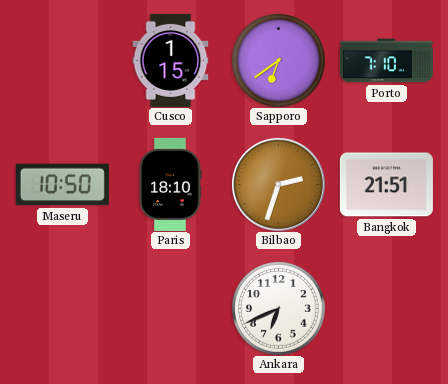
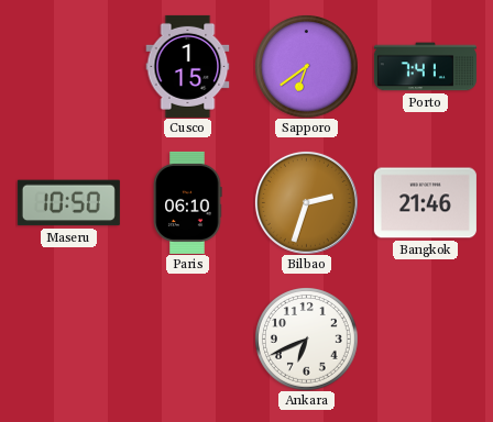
Porto: 7:10 -> 7:41 (425, 67)
Paris: 18:10 -> 06:10 (187, 202)
Bangkok: 21:51 -> 21:46 (425, 203)
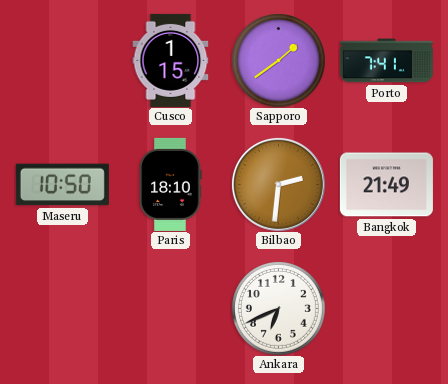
Sapporo: 6:39 -> 1:39 (279, 61)
Paris: 06:10 -> 18:10 (170, 184)
Bilbao: 2:33 -> 2:31 (278, 184)
Bangkok: 21:46 -> 21:49 (386, 185)
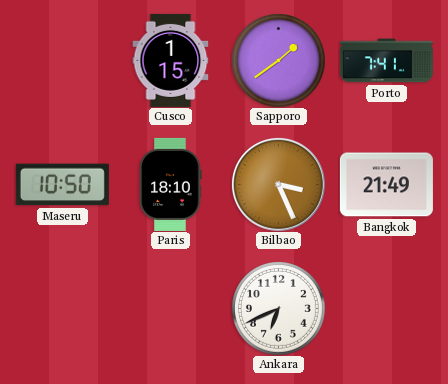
Bilbao: 2:31 -> 3:26 (278, 184)
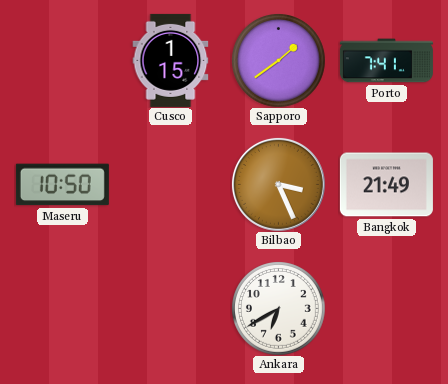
Paris: 18:10 -> none (170, 184)
Ankara: 6:41 -> 6:40 (279, 309)
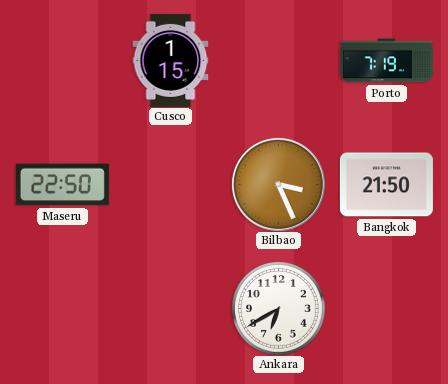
Sapporo: 1:39 -> none (279, 61)
Porto: 7:41 -> 7:19 (386, 61)
Maseru: 10:50 -> 22:50 (62, 185)
Bangkok: 21:49 -> 21:50 (386, 185)
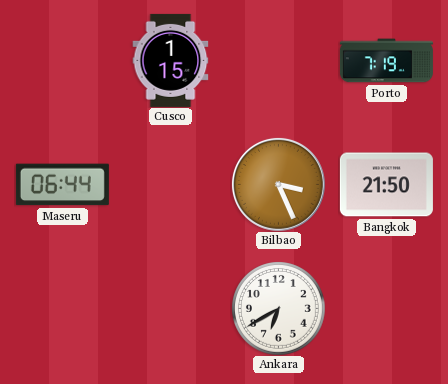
Maseru: 22:50 -> 06:44 (62, 185)
